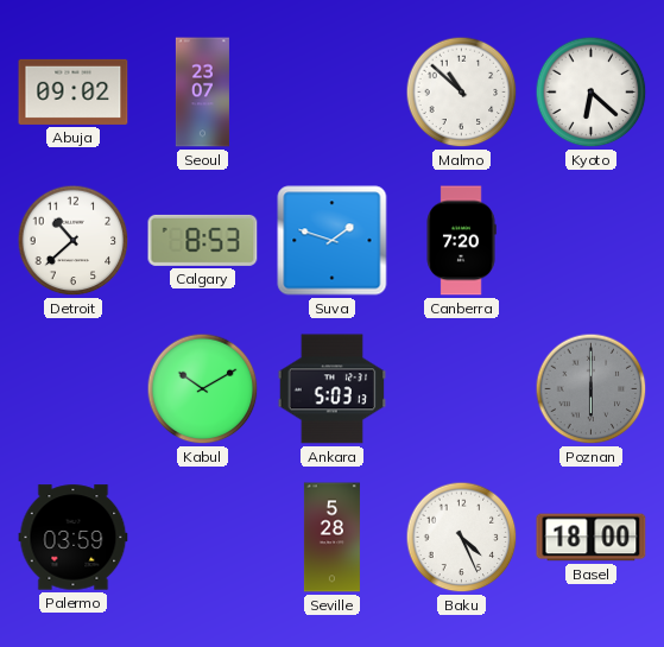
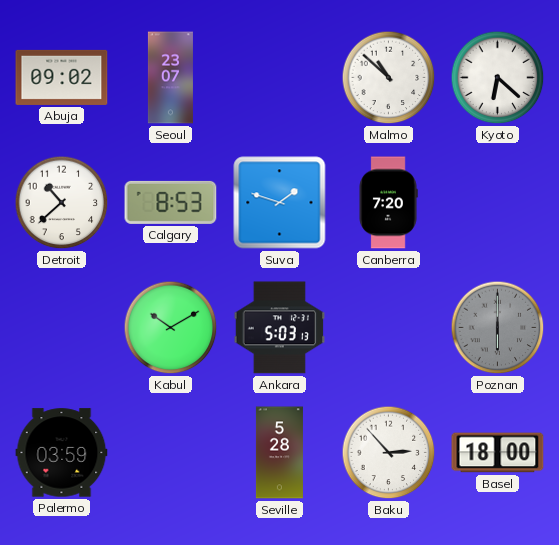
Baku: 4:26 -> 2:53 (389, 453)
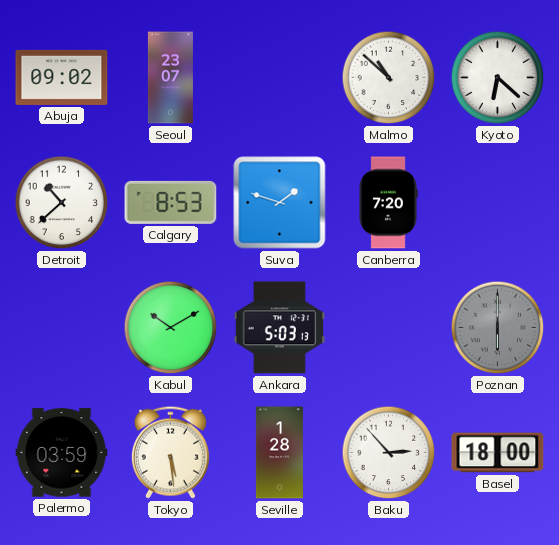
Tokyo: none -> 5:29 (170, 452)
Seville: 5:28 -> 1:28 (279, 453)
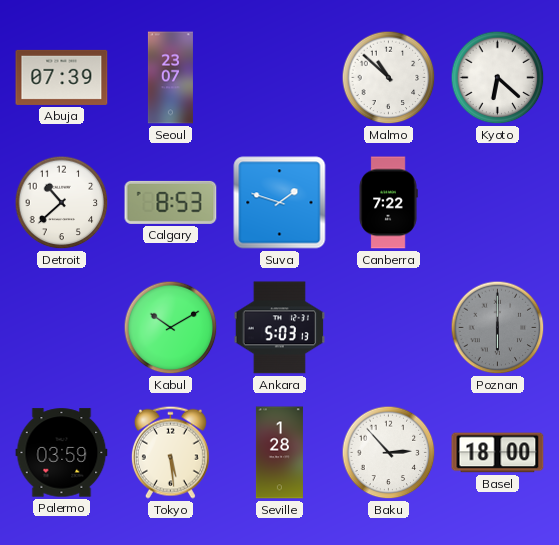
Abuja: 09:02 -> 07:39 (62, 77)
Canberra: 7:20 -> 7:22 (388, 203)
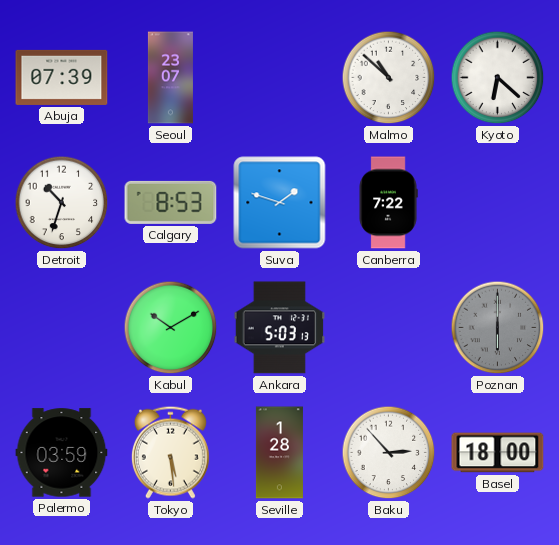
Detroit: 10:38 -> 10:33 (62, 203)
